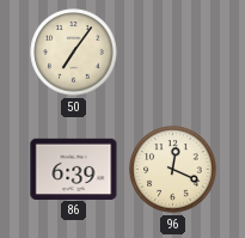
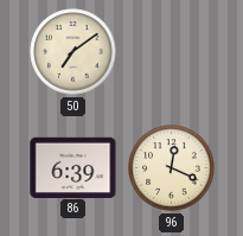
50: 7:06 -> 7:09 (73, 52)
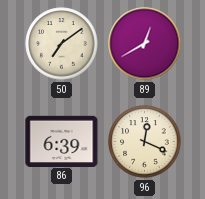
89: none -> 12:40 (145, 44)
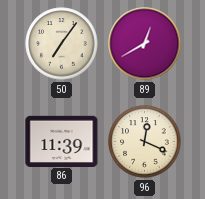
50: 7:09 -> 7:06 (62, 44)
86: 6:39 -> 11:39 (62, 141)
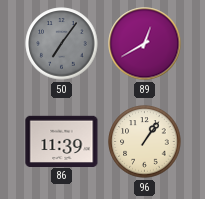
50 dial: cream -> grey (62, 44)
96: 12:19 -> 1:06 (145, 142)
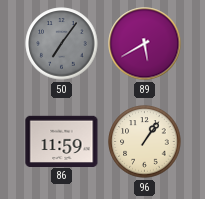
89: 12:40 -> 5:40 (145, 44)
86: 11:39 -> 11:59 (62, 141)
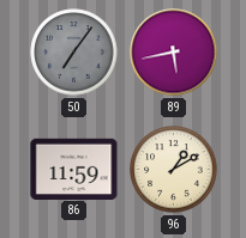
89: 5:40 -> 5:43 (174, 53)
96: 1:06 -> 1:10 (174, 170)
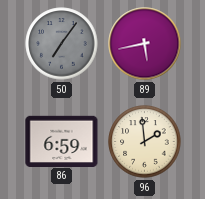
86: 11:59 -> 6:59 (62, 141)
96: 1:10 -> 1:59 (145, 142)
